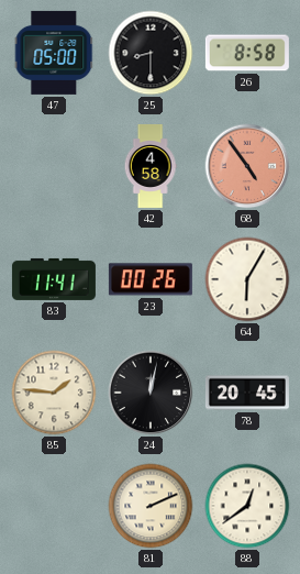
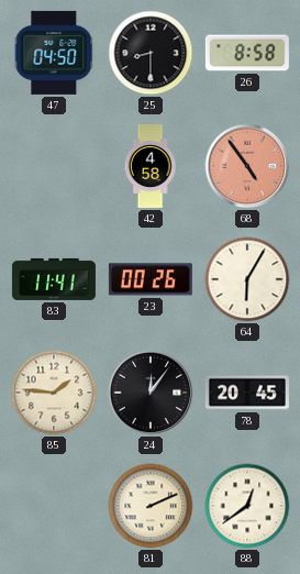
47: 05:00 -> 04:50 (54, 53)
24: 12:02 -> 12:06 (151, 393)
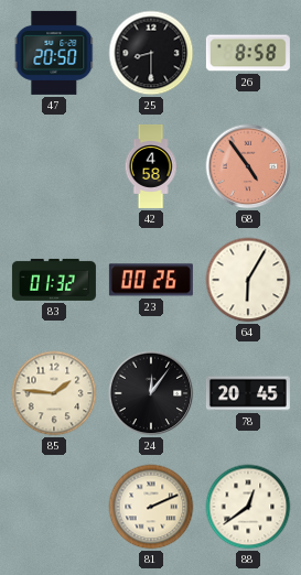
47: 04:50 -> 20:50 (54, 53)
83: 11:41 -> 01:32 (54, 280)
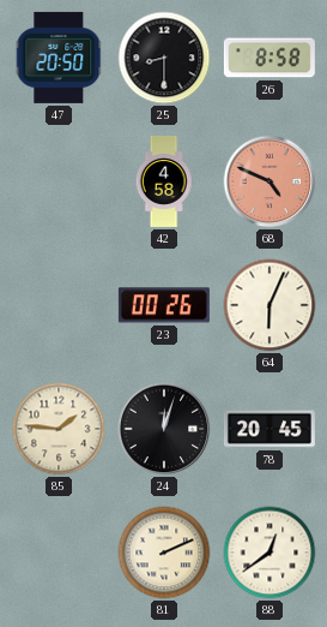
68: 4:54 -> 4:49 (270, 181)
83: 01:32 -> none (54, 280)
64: 6:05 -> 6:04 (270, 305)
24: 12:06 -> 12:03 (164, 429)
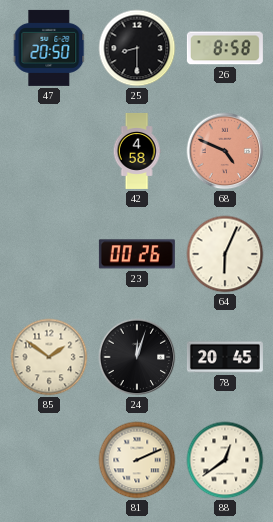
85: 1:46 -> 1:51 (49, 357)
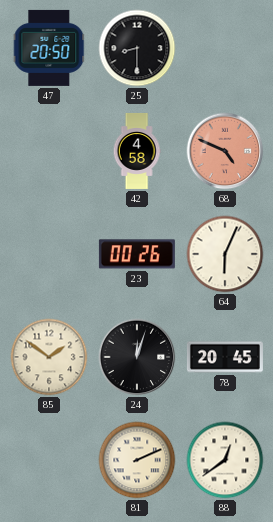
26: 8:58 -> none (225, 48)
